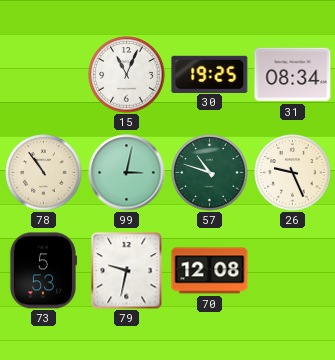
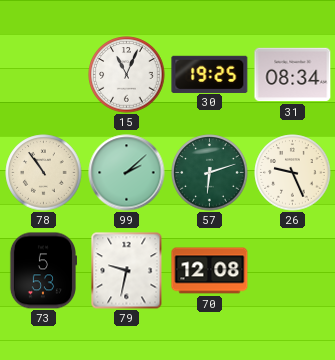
99: 3:02 -> 2:08 (127, 173)
57: 10:48 -> 6:12 (210, 173)
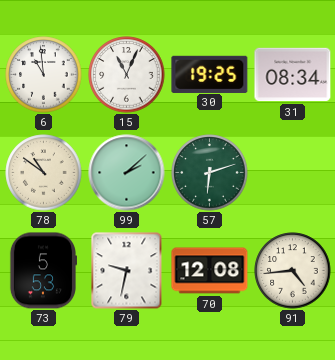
6: none -> 10:59 (44, 75)
78: 10:54 -> 10:51 (44, 173)
26: 9:26 -> none (293, 173)
91: none -> 4:44 (293, 271)
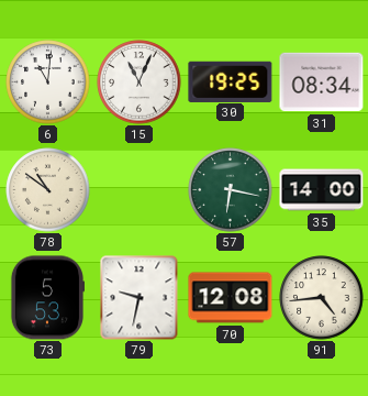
6: 10:59 -> 11:01 (48, 82)
99: 2:08 -> none (127, 173)
57: 6:12 -> 6:17 (231, 190)
35: none -> 14:00 (322, 190)
